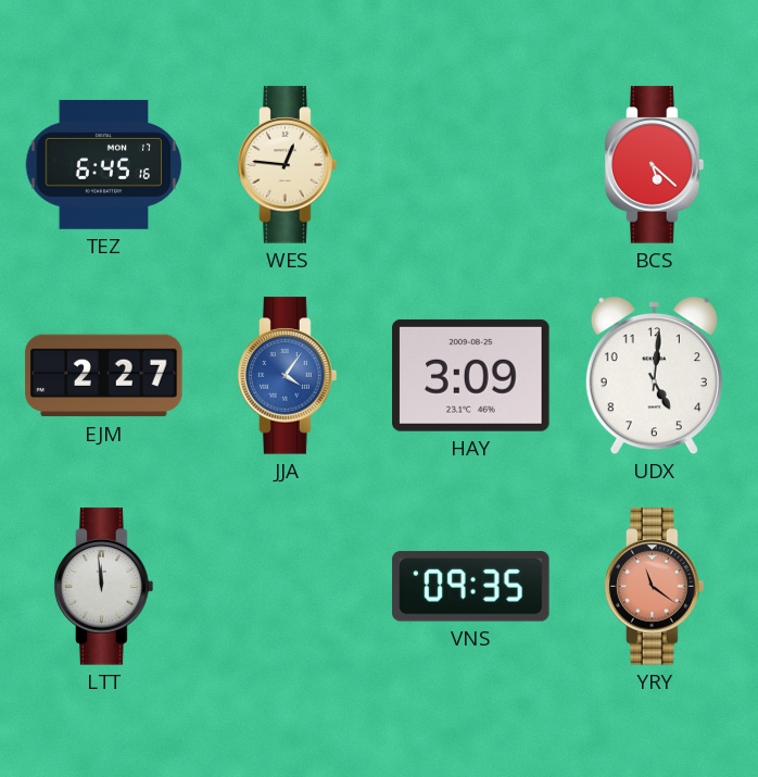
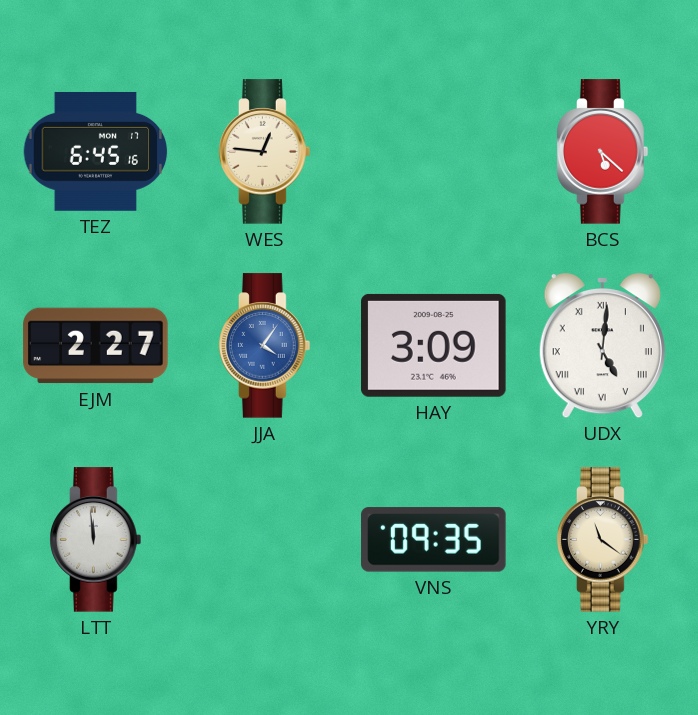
UDX numerals: Arabic -> Roman (602, 346)
YRY dial: salmon -> cream (603, 540)
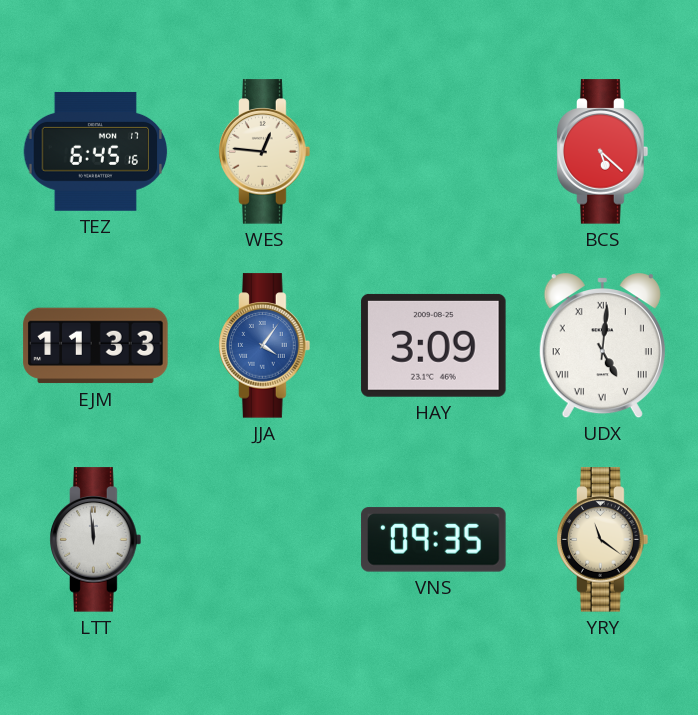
EJM: 2:27 -> 11:33 (96, 346)
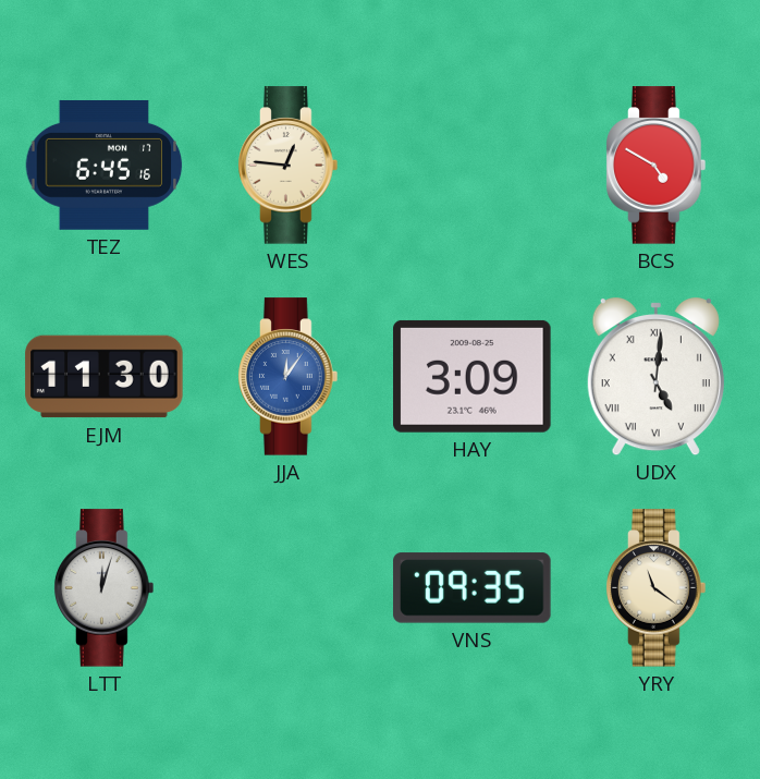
BCS: 5:22 -> 4:50 (657, 166)
EJM: 11:33 -> 11:30 (105, 377)
JJA: 4:06 -> 12:06 (289, 377)
LTT: 11:59 -> 12:03 (105, 588)
